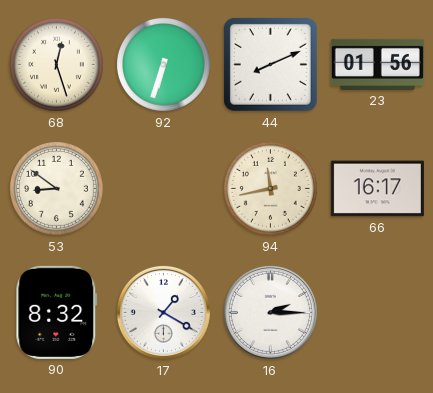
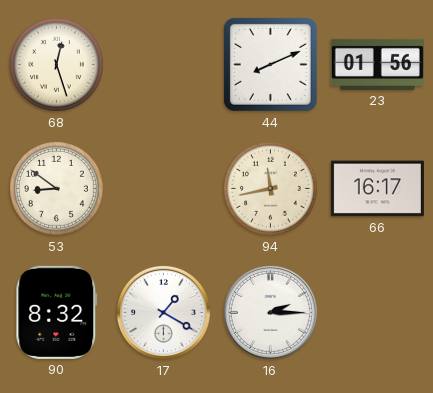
92: 6:33 -> none (163, 64)
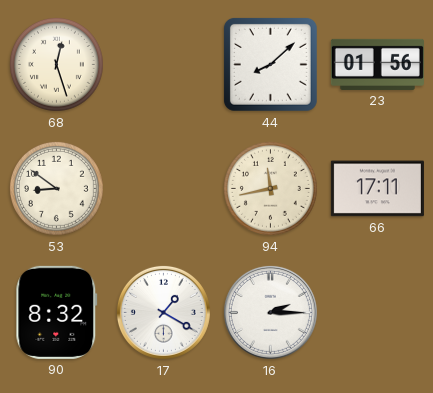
44: 8:11 -> 8:08 (270, 64)
66: 16:17 -> 17:11 (377, 189)
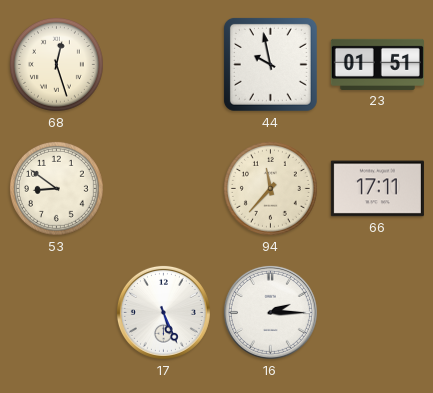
44: 8:08 -> 9:58 (270, 64)
23: 01:56 -> 01:51 (377, 64)
94: 11:43 -> 11:37 (270, 188)
90: 8:32 -> none (57, 312)
17: 1:20 -> 5:26 (163, 312)
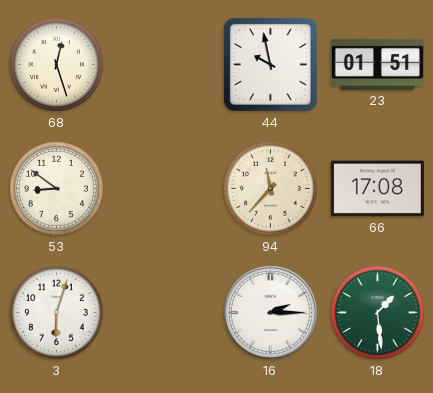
66: 17:11 -> 17:08 (377, 189)
3: none -> 6:03 (56, 312)
17: 5:26 -> none (163, 312)
18: none -> 1:29 (377, 312)
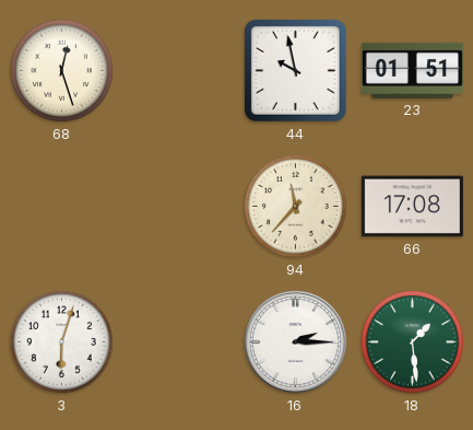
53: 8:51 -> none (56, 188)
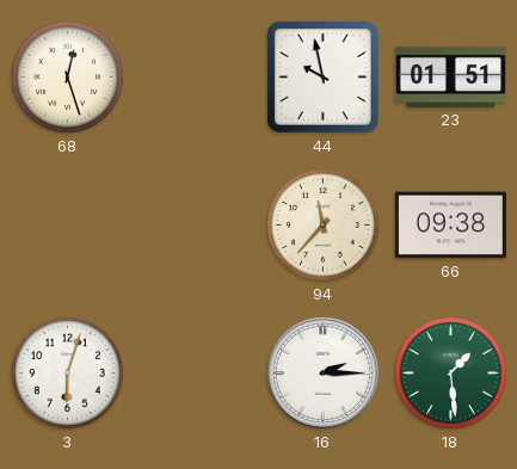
66: 17:08 -> 09:38 (450, 226)
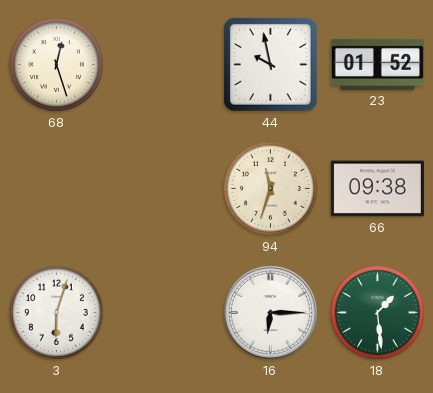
23: 01:51 -> 01:52 (377, 64)
94: 11:37 -> 11:33 (270, 188)
16: 2:15 -> 6:15 (270, 312)
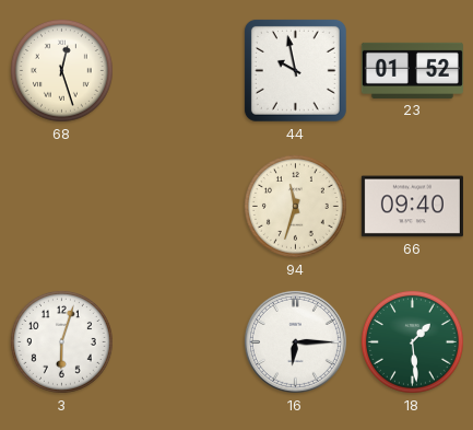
66: 09:38 -> 09:40 (412, 207)
